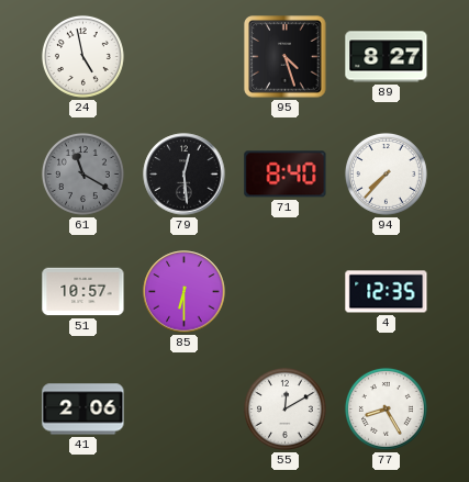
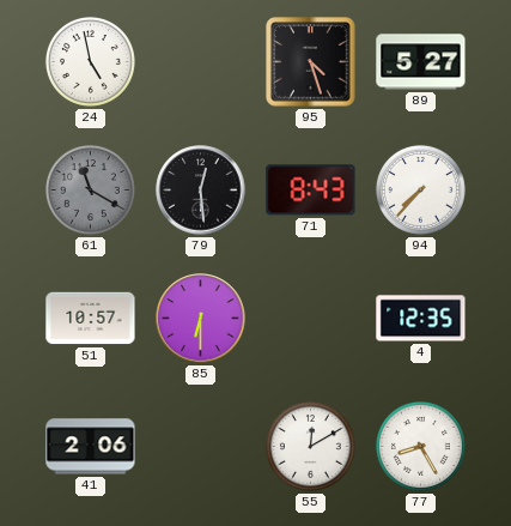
89: 8:27 -> 5:27 (421, 62)
71: 8:40 -> 8:43 (311, 191)
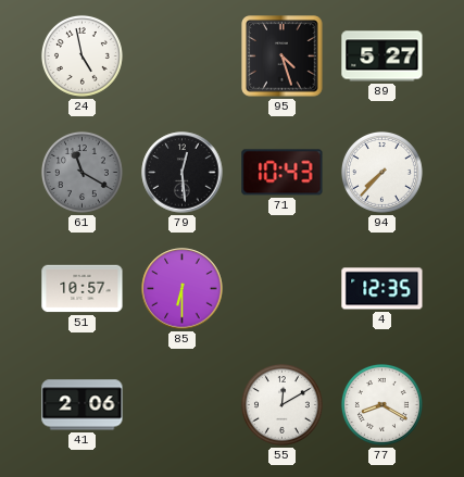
71: 8:43 -> 10:43 (283, 173)
77: 8:25 -> 8:20 (381, 404)
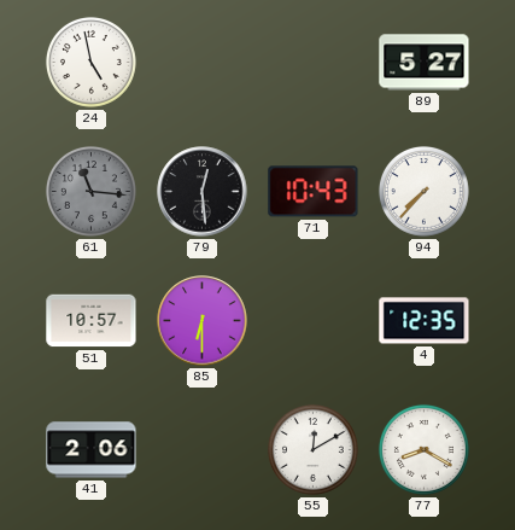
95: 4:27 -> none (283, 57)
61: 11:20 -> 11:16 (90, 191)
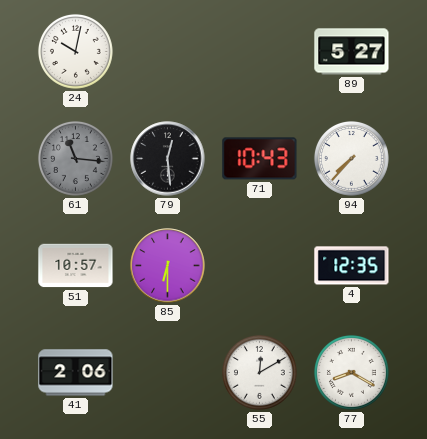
24: 4:58 -> 10:02 (75, 51)
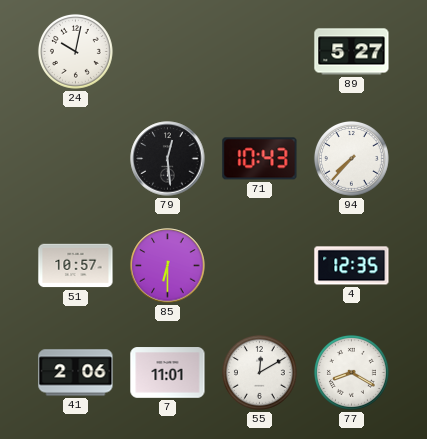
61: 11:16 -> none (75, 158)
7: none -> 11:01 (168, 373)
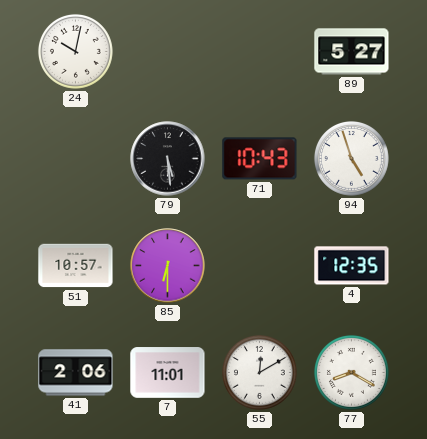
79: 12:29 -> 5:29 (168, 159)
94: 7:37 -> 4:57 (351, 158)
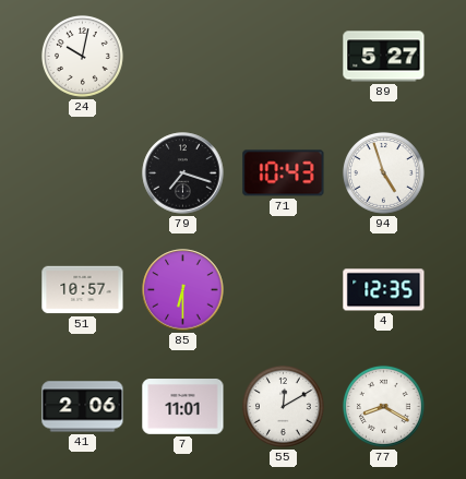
79: 5:29 -> 7:18 (183, 173)
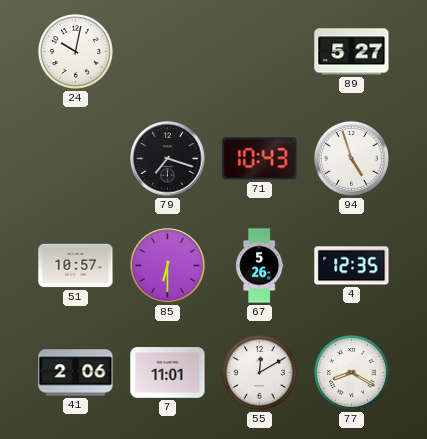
67: none -> 5:26 (260, 266)
